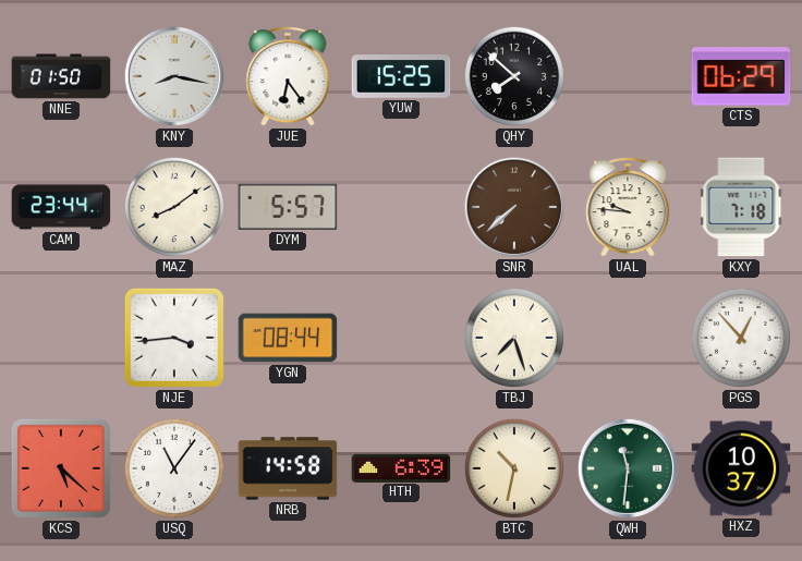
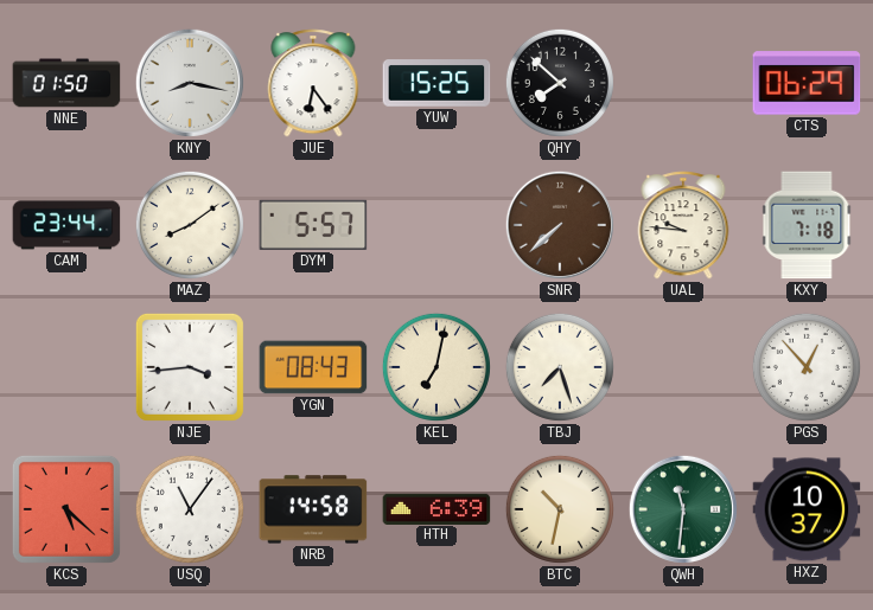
YGN: 08:44 -> 08:43 (313, 367)
KEL: none -> 7:02 (436, 367)
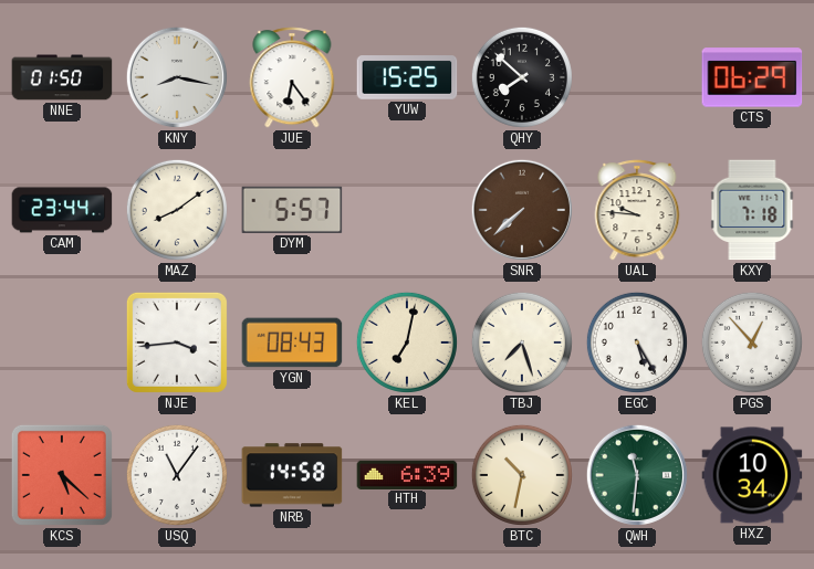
EGC: none -> 5:25 (637, 343)
HXZ: 10:37 -> 10:34 (752, 475)
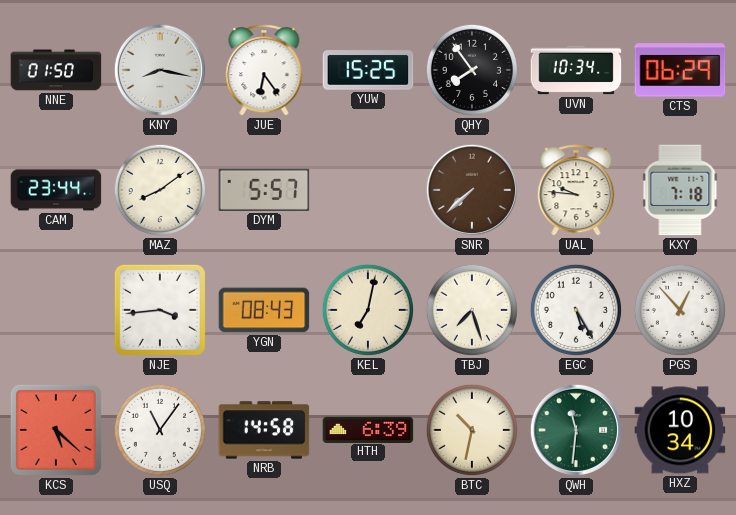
QHY: 7:52 -> 7:54 (472, 70)
UVN: none -> 10:34 (576, 70)
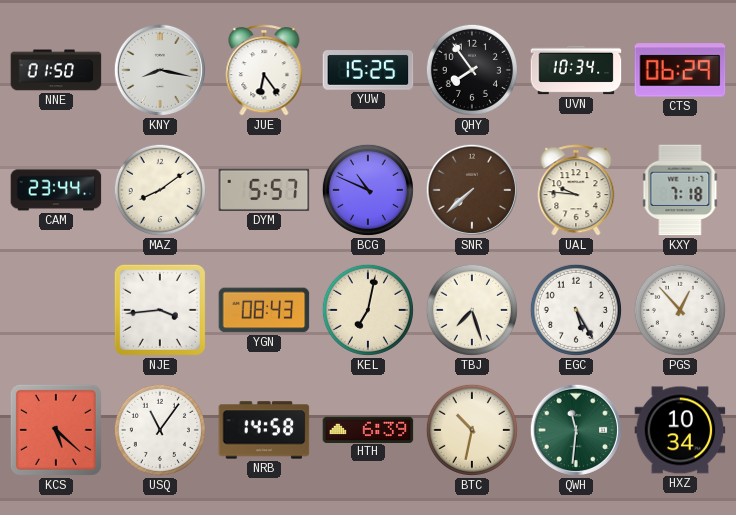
BCG: none -> 10:49 (368, 190)
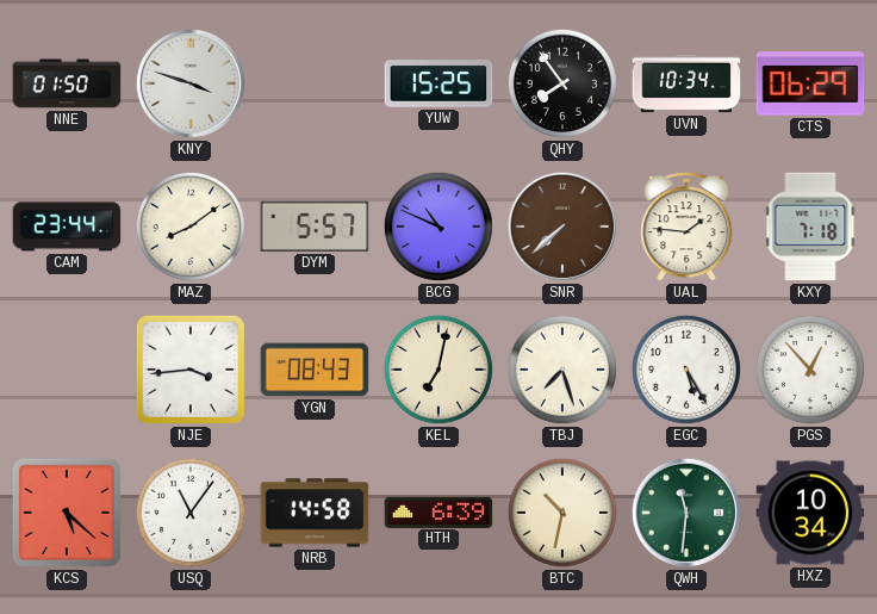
KNY: 8:17 -> 3:48 (191, 83)
JUE: 6:24 -> none (264, 70)
UAL: 9:46 -> 1:46 (686, 227)
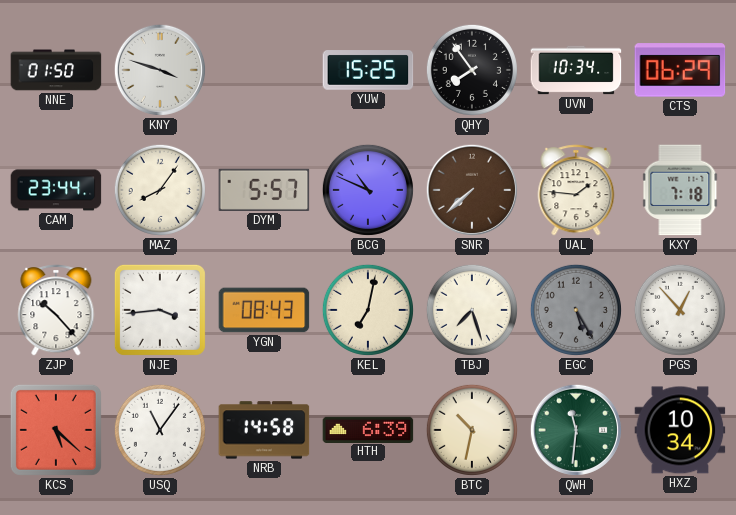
MAZ: 8:09 -> 8:06 (160, 190)
ZJP: none -> 10:23 (56, 310)
EGC dial: white -> grey (576, 310)
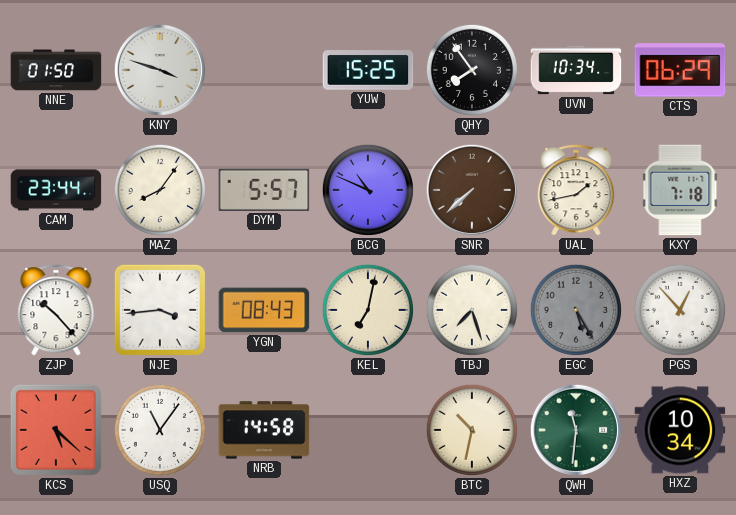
UAL: 1:46 -> 1:43 (576, 190)
HTH: 6:39 -> none (368, 429)
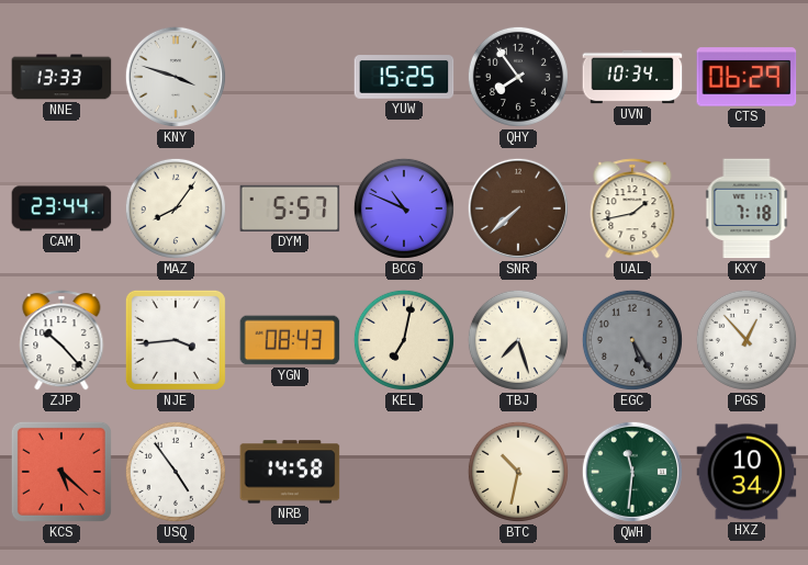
NNE: 01:50 -> 13:33 (61, 77)
USQ: 11:06 -> 4:54 (176, 472)
